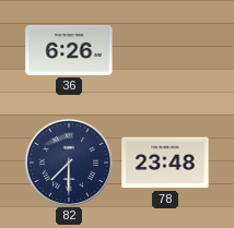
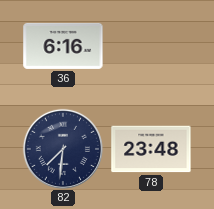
36: 6:26 -> 6:16 (63, 46)
82: 7:30 -> 7:31 (62, 148)
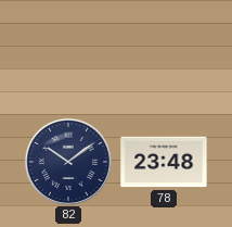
36: 6:16 -> none (63, 46)
82: 7:31 -> 10:09 (67, 161)
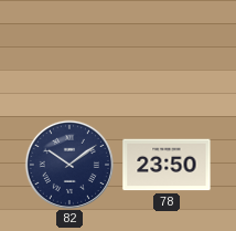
78: 23:48 -> 23:50 (167, 165)
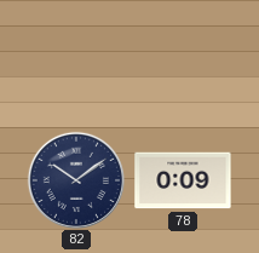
78: 23:50 -> 0:09 (183, 180)
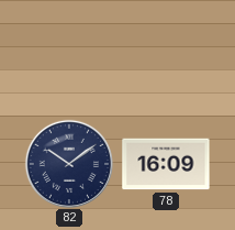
78: 0:09 -> 16:09 (166, 164)
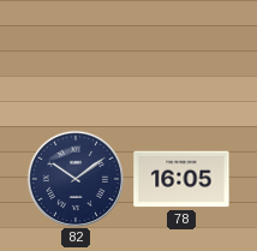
78: 16:09 -> 16:05 (181, 179)
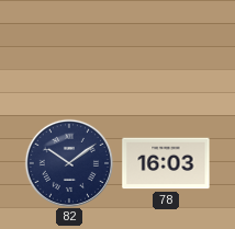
78: 16:05 -> 16:03 (166, 163)
